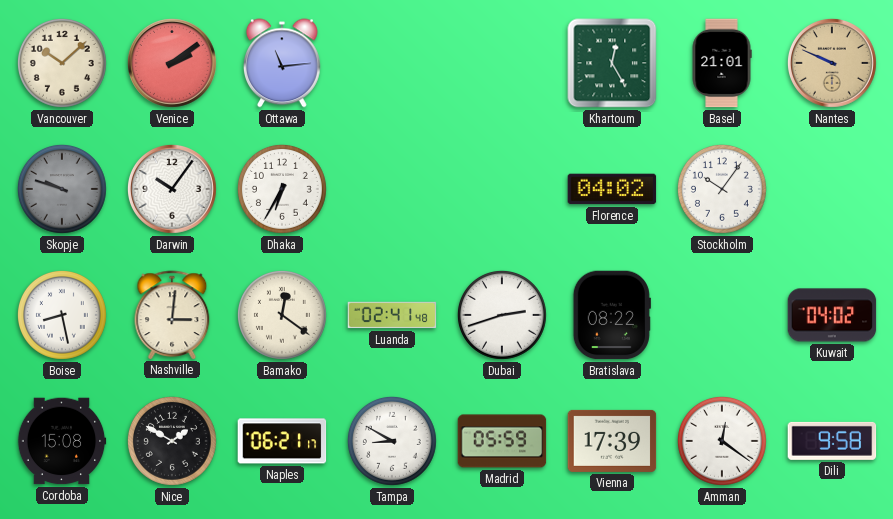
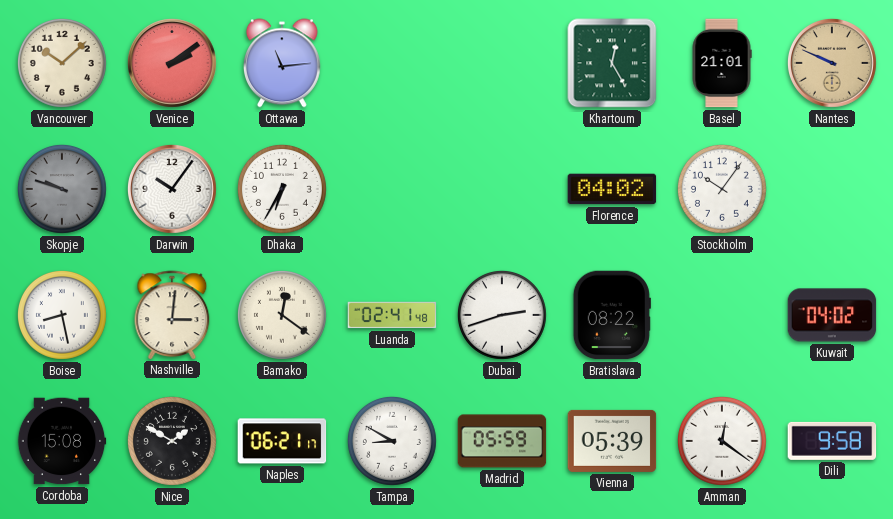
Vienna: 17:39 -> 05:39 (612, 441)
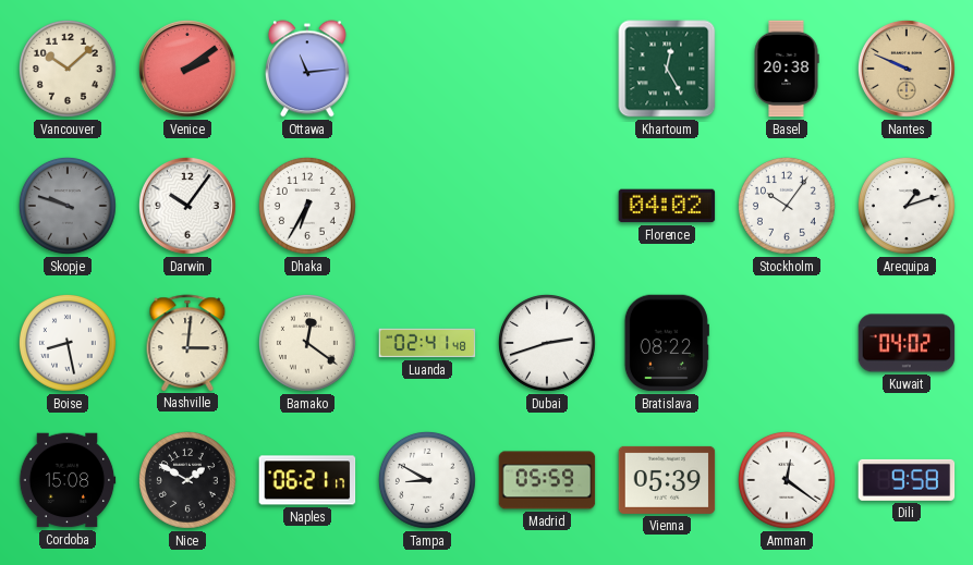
Basel: 21:01 -> 20:38 (787, 69)
Arequipa: none -> 1:12 (907, 206)
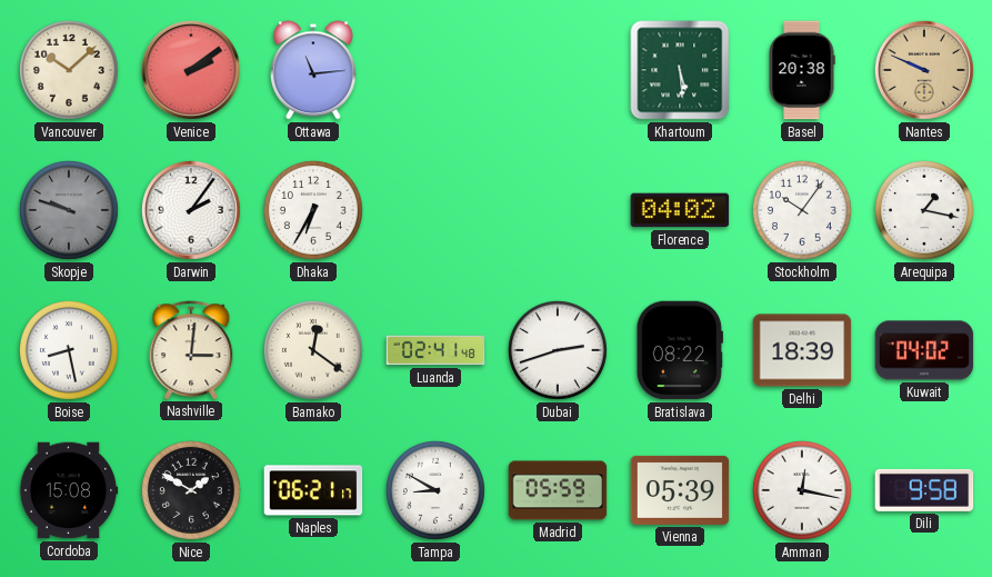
Khartoum: 12:25 -> 5:29 (680, 70)
Darwin: 10:06 -> 2:06 (191, 210)
Arequipa: 1:12 -> 1:17 (924, 210)
Delhi: none -> 18:39 (802, 350)
Amman: 12:21 -> 12:17 (802, 490)
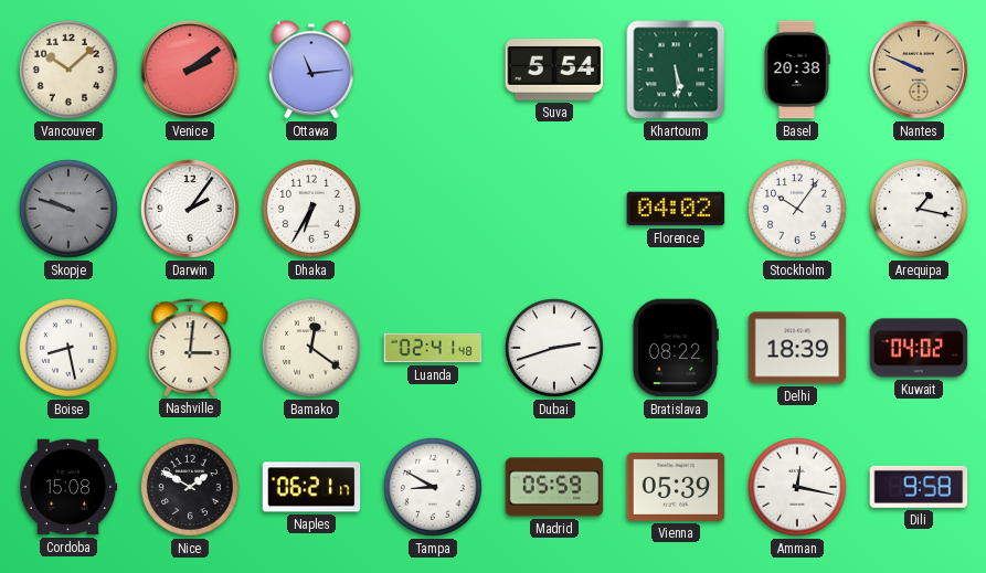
Suva: none -> 5:54 (554, 70)
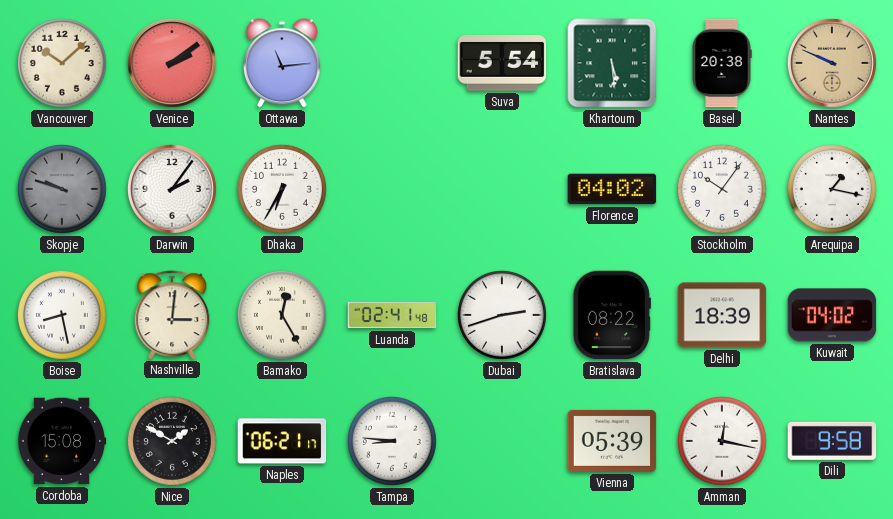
Bamako: 12:21 -> 12:25 (282, 315)
Tampa: 8:50 -> 8:46 (392, 441)
Madrid: 05:59 -> none (554, 487)
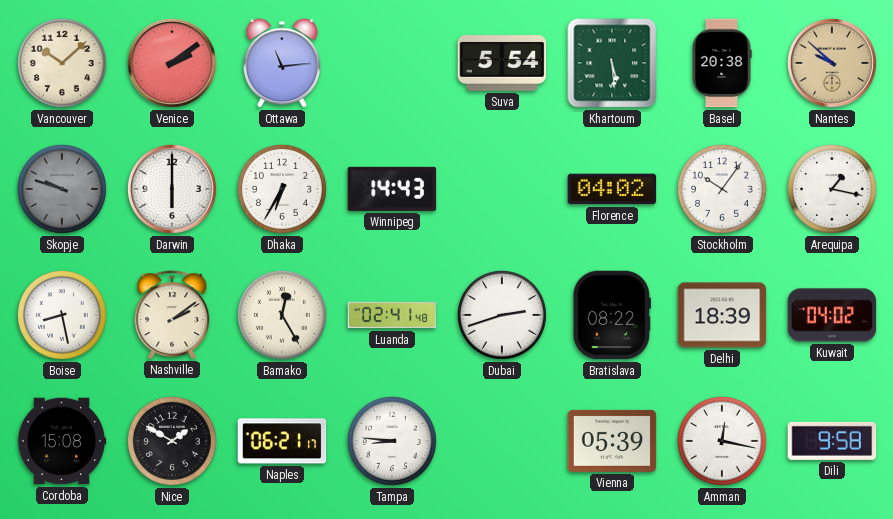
Nantes: 9:49 -> 9:52 (832, 63)
Darwin: 2:06 -> 6:00 (172, 189)
Winnipeg: none -> 14:43 (392, 189)
Nashville: 3:01 -> 2:09 (172, 315)
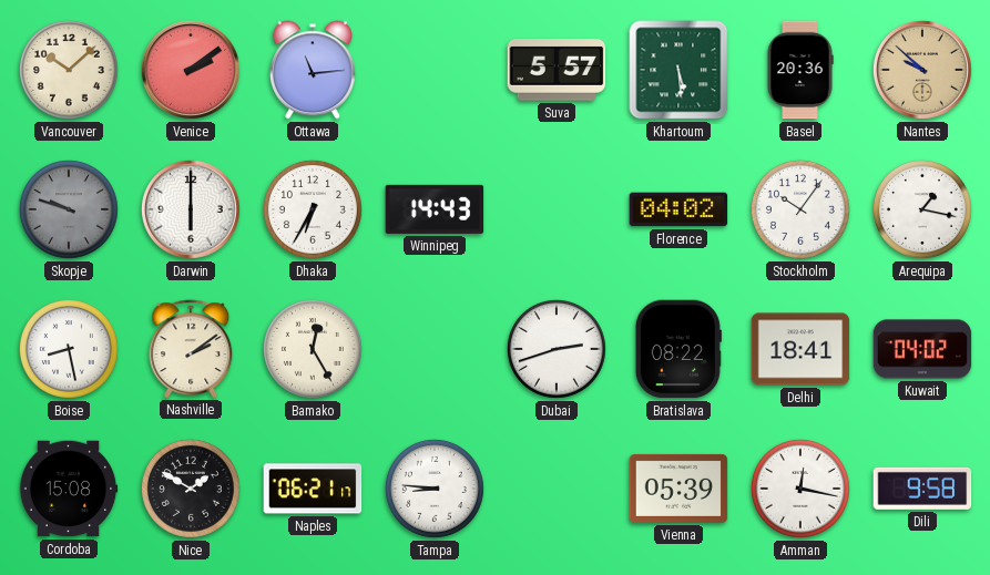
Suva: 5:54 -> 5:57 (557, 70)
Basel: 20:38 -> 20:36 (800, 70)
Luanda: 02:41 -> none (392, 315)
Delhi: 18:39 -> 18:41 (800, 349)
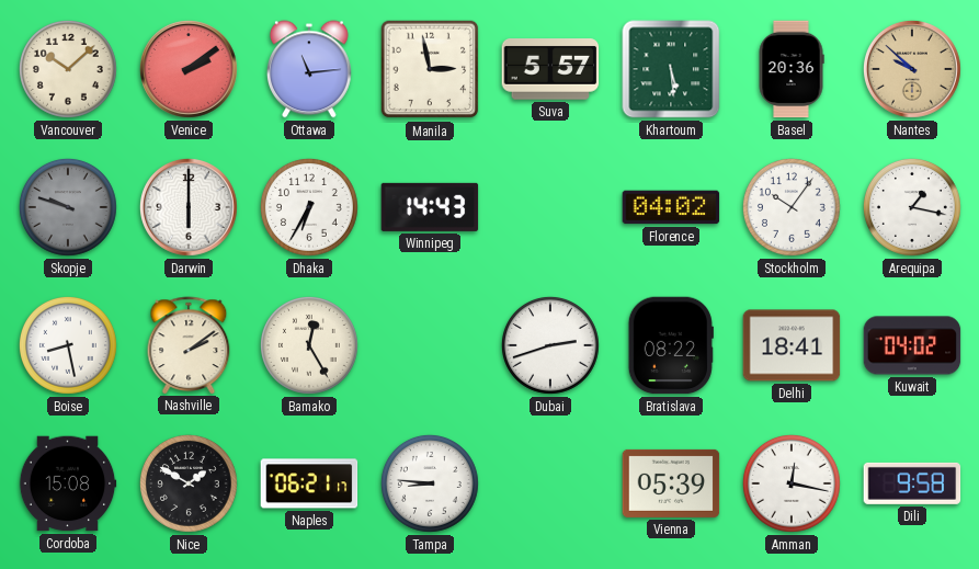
Manila: none -> 2:58 (430, 69)
